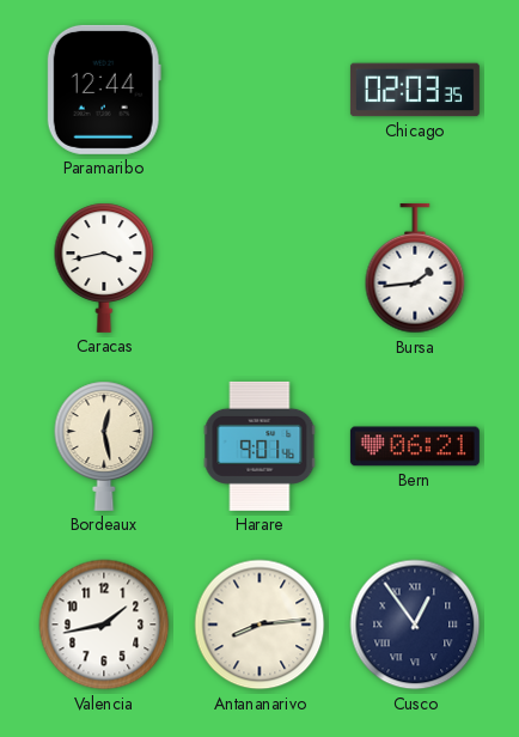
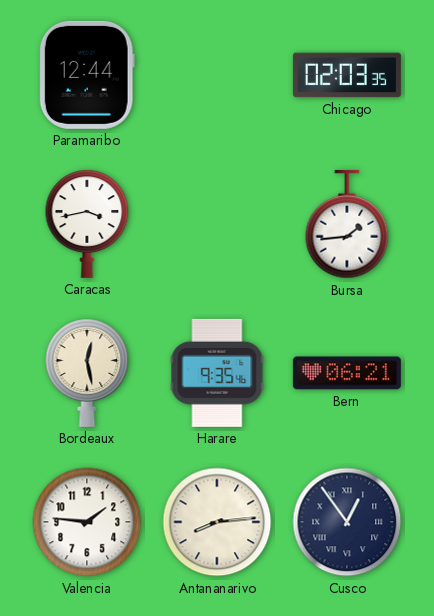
Harare: 9:01 -> 9:35 (217, 373)
Valencia: 1:43 -> 1:46 (87, 522)
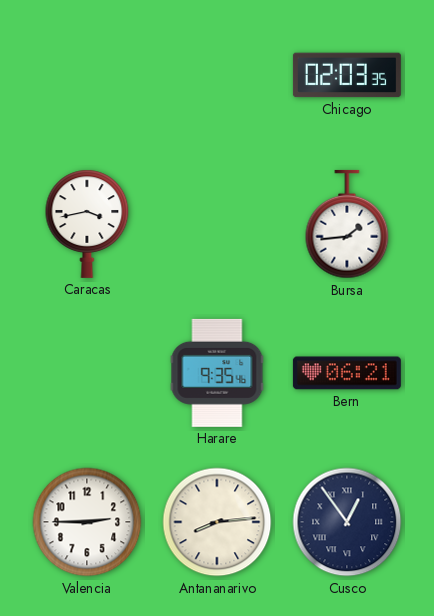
Paramaribo: 12:44 -> none (87, 75)
Bordeaux: 12:28 -> none (87, 373)
Valencia: 1:46 -> 2:45 (87, 522)
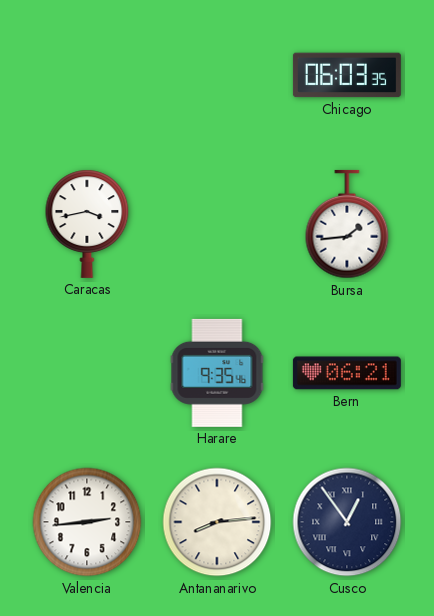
Chicago: 02:03 -> 06:03 (347, 75)
Valencia: 2:45 -> 2:44 (87, 522)
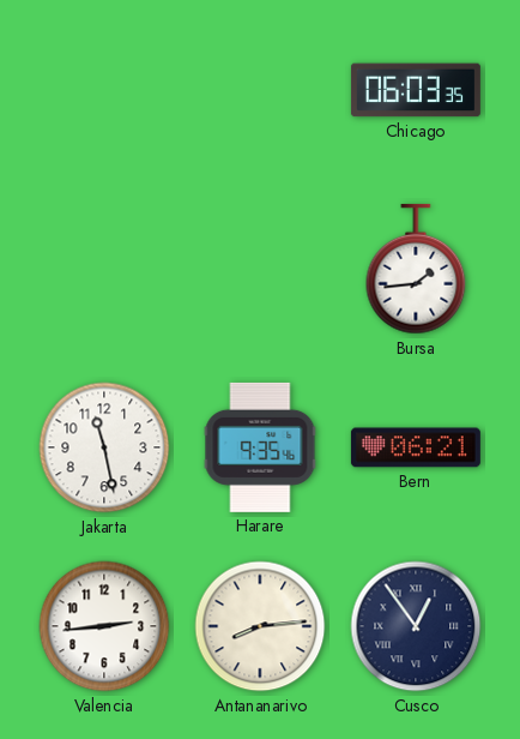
Caracas: 3:43 -> none (87, 224)
Jakarta: none -> 11:28 (104, 447)
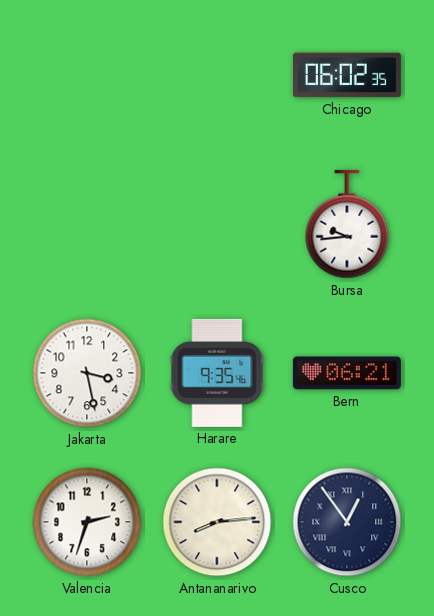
Chicago: 06:03 -> 06:02 (347, 75)
Bursa: 1:44 -> 9:44 (347, 224)
Jakarta: 11:28 -> 3:28 (87, 373)
Valencia: 2:44 -> 2:33 (87, 522)
